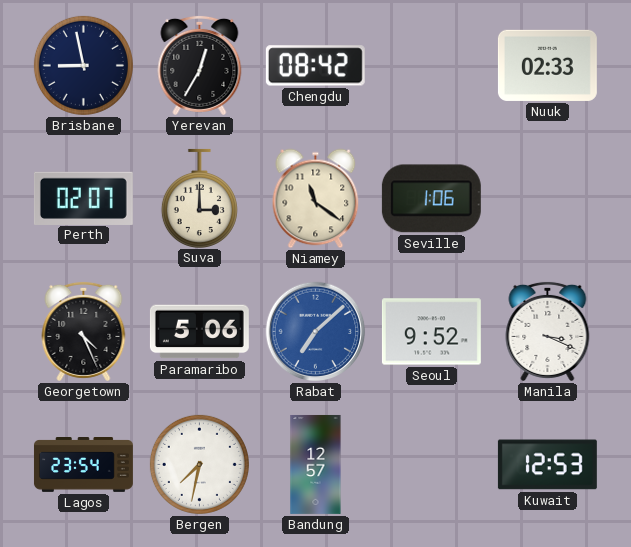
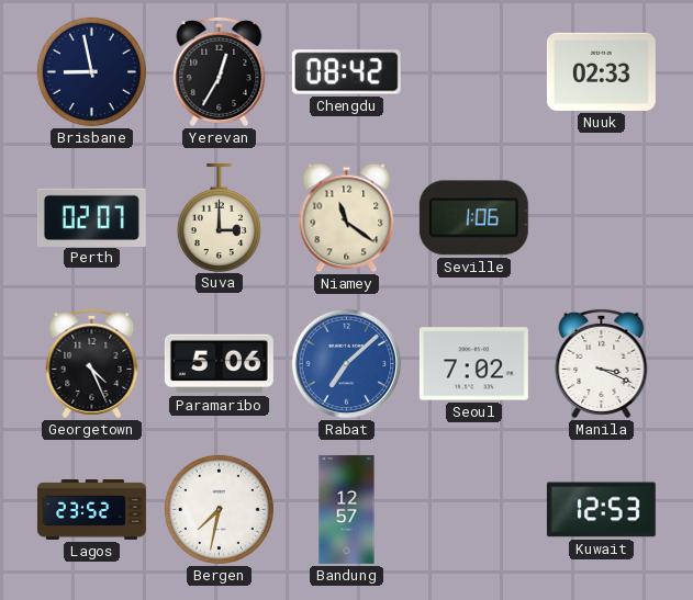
Seoul: 9:52 -> 7:02 (473, 364)
Lagos: 23:54 -> 23:52 (91, 510)
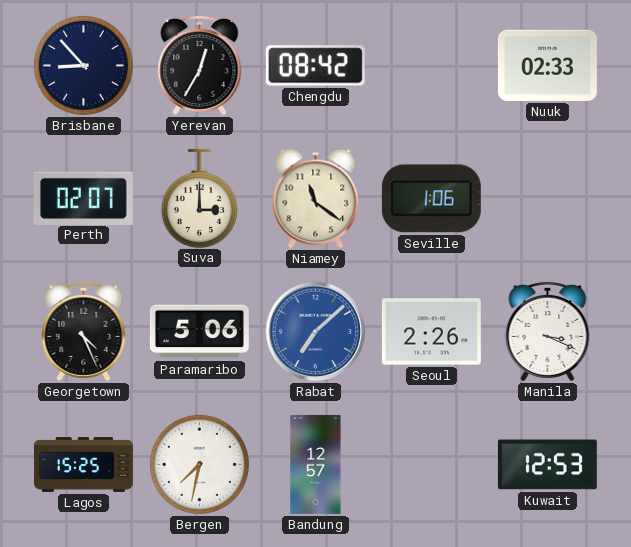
Brisbane: 8:58 -> 8:53 (83, 65)
Seoul: 7:02 -> 2:26 (431, 332)
Lagos: 23:52 -> 15:25 (83, 465)
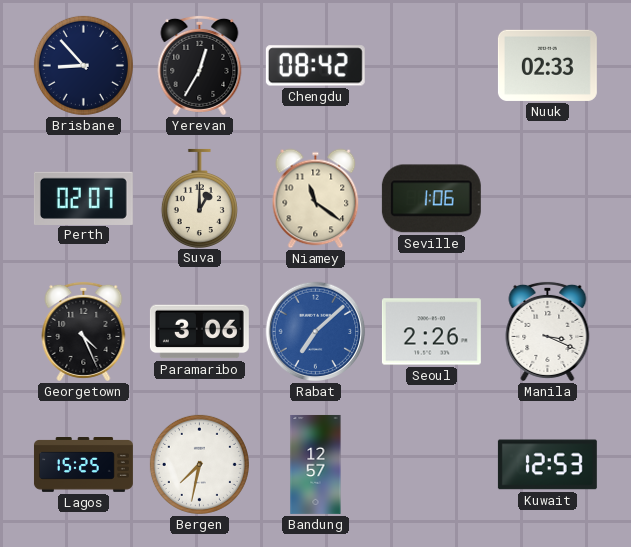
Suva: 3:00 -> 1:00 (199, 198)
Paramaribo: 5:06 -> 3:06 (199, 332)
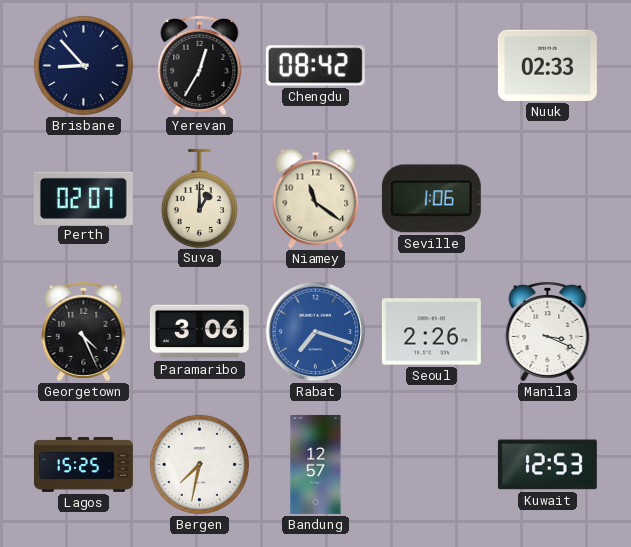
Rabat: 7:08 -> 7:18 (316, 332)
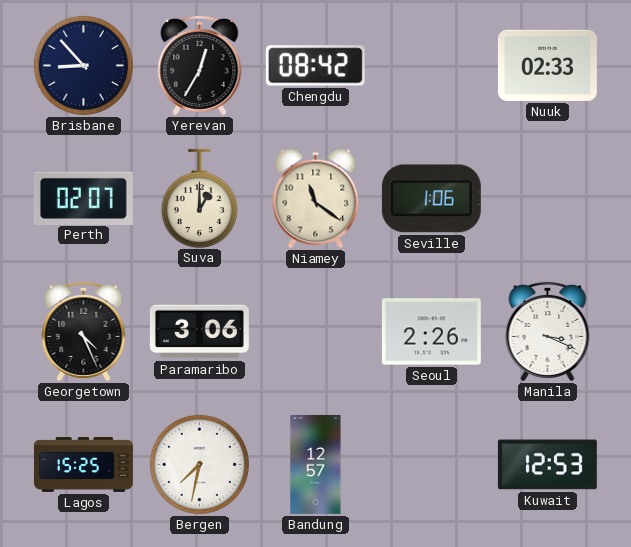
Rabat: 7:18 -> none (316, 332)
